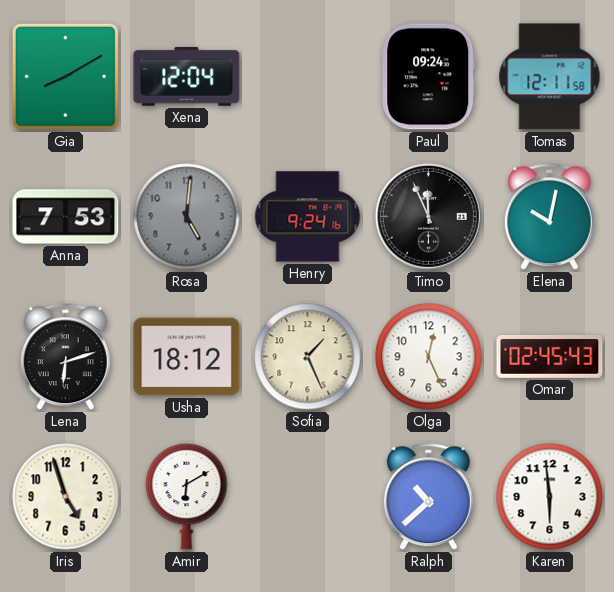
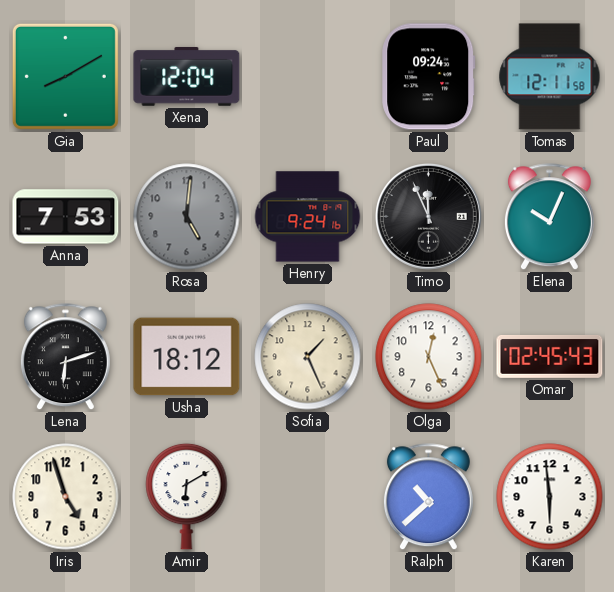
Elena: 10:02 -> 10:04 (549, 217)
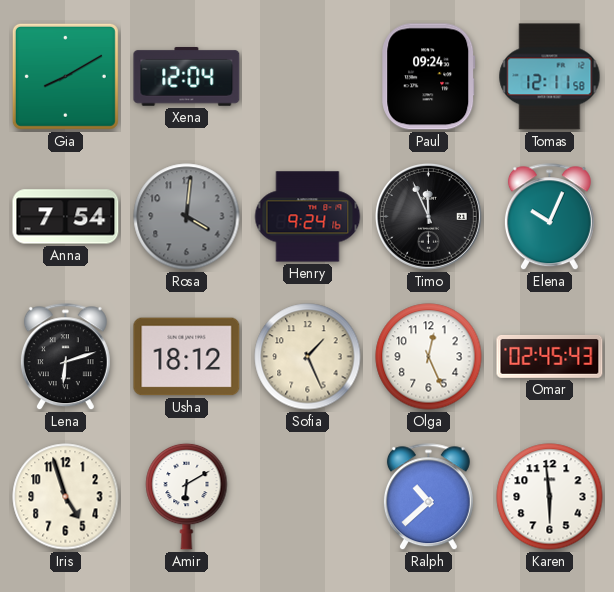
Anna: 7:53 -> 7:54 (66, 217)
Rosa: 5:01 -> 4:01 (187, 217)
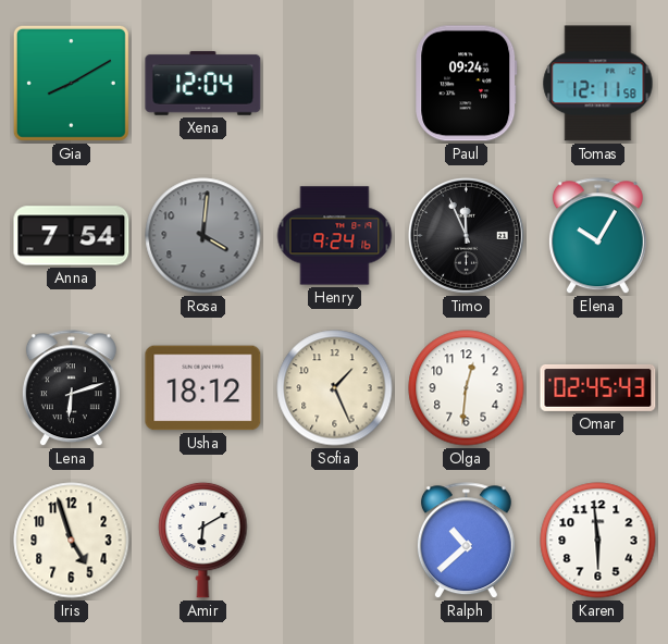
Elena: 10:04 -> 10:05 (597, 236)
Olga: 12:26 -> 12:31 (467, 388)
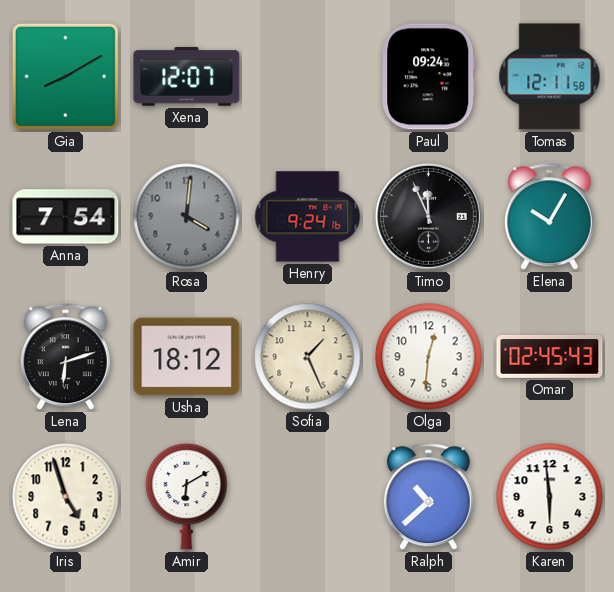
Xena: 12:04 -> 12:07 (187, 76)
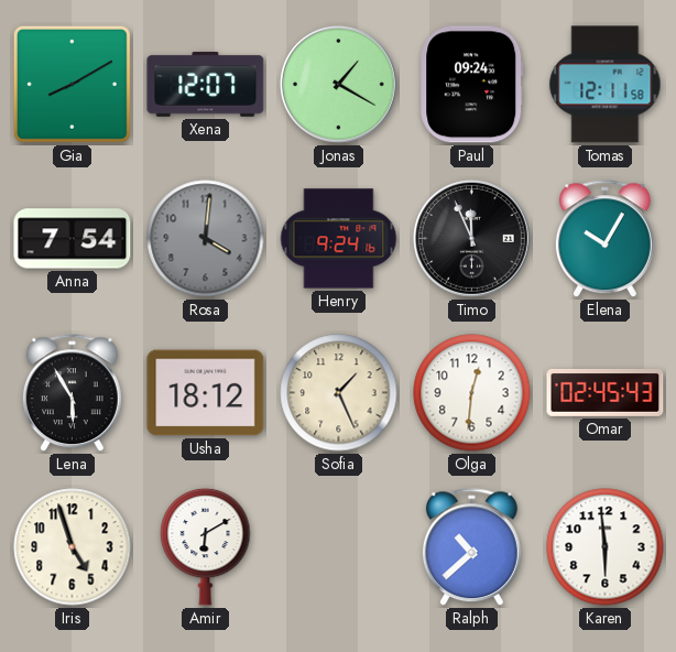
Jonas: none -> 1:20 (338, 84)
Lena: 6:12 -> 5:55 (72, 393)
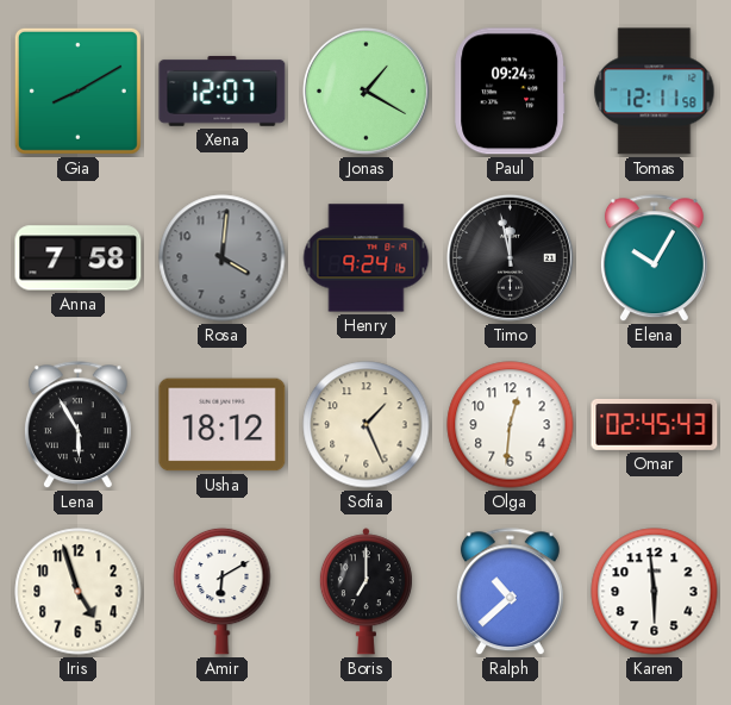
Anna: 7:54 -> 7:58 (79, 258)
Timo: 11:56 -> 11:58 (510, 257)
Boris: none -> 7:00 (365, 592)
